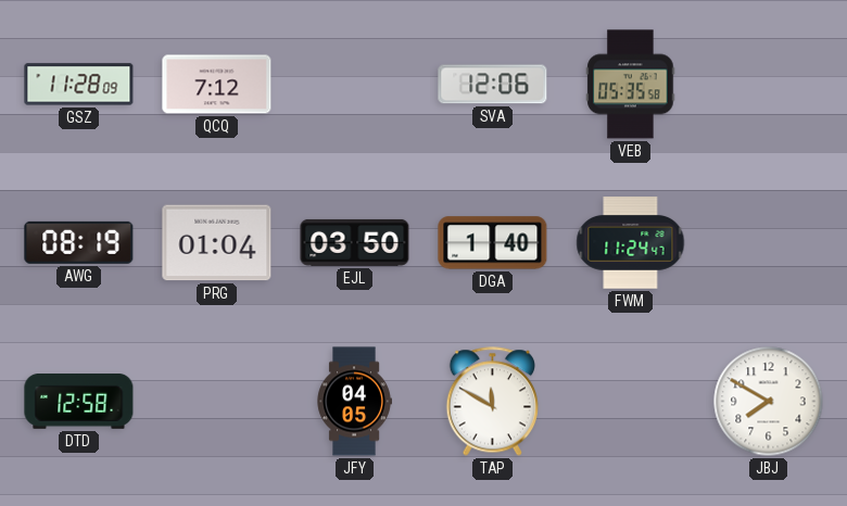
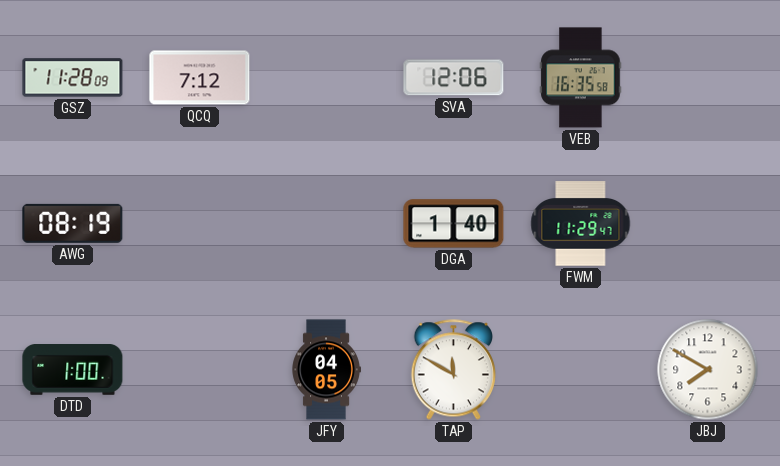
VEB: 05:35 -> 16:35 (581, 78)
PRG: 01:04 -> none (217, 243)
EJL: 03:50 -> none (355, 242)
FWM: 11:24 -> 11:29 (581, 224)
DTD: 12:58 -> 1:00 (73, 370)
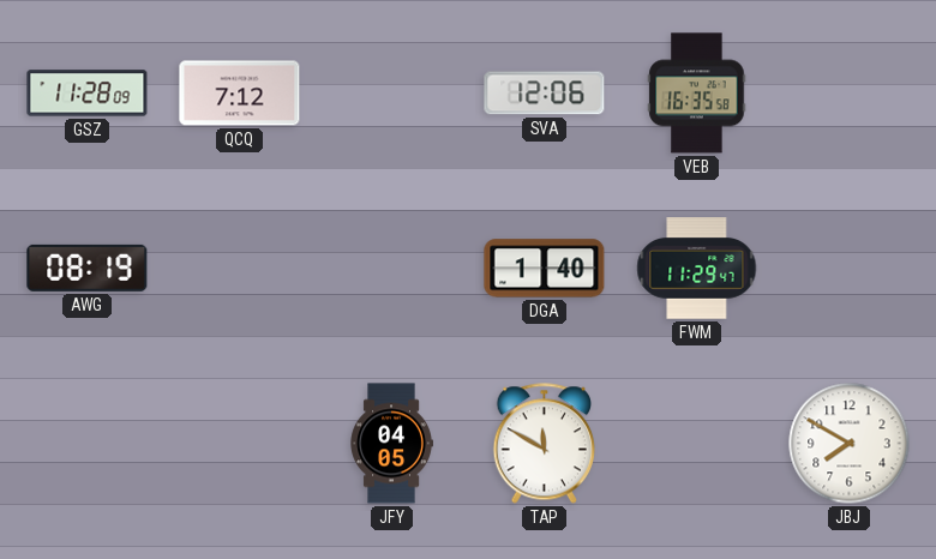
DTD: 1:00 -> none (73, 370)
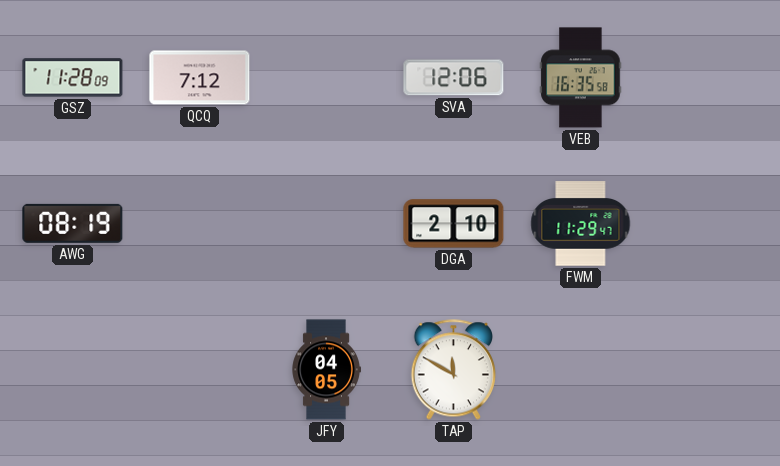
DGA: 1:40 -> 2:10 (454, 224)
JBJ: 7:50 -> none (850, 444)
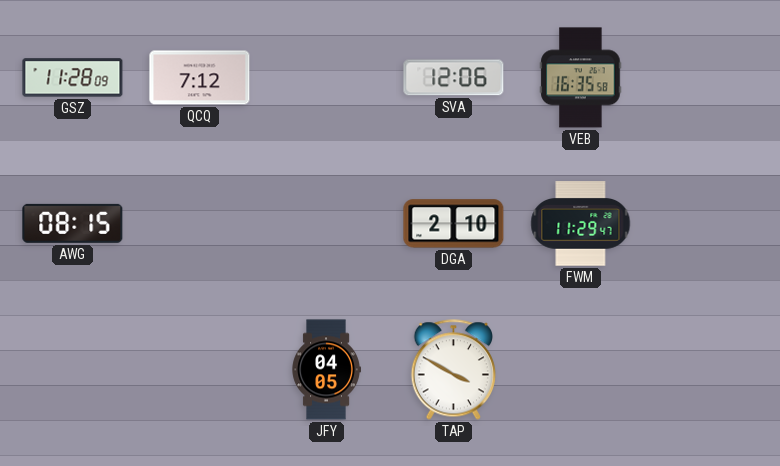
AWG: 08:19 -> 08:15 (73, 223)
TAP: 11:50 -> 3:50 (453, 370)
